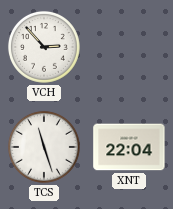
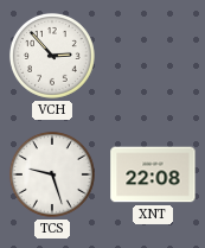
TCS: 11:27 -> 9:27 (52, 174)
XNT: 22:04 -> 22:08 (153, 174)
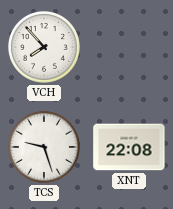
VCH: 2:53 -> 7:53 (44, 47)
